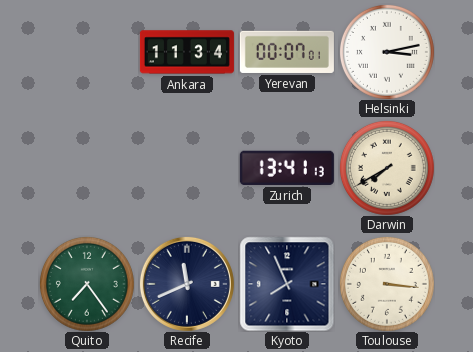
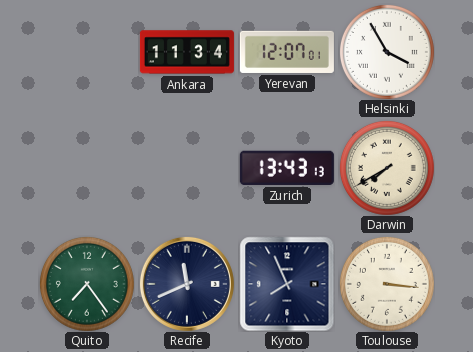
Yerevan: 00:07 -> 12:07 (287, 52)
Helsinki: 3:13 -> 3:55 (387, 52)
Zurich: 13:41 -> 13:43 (287, 168)
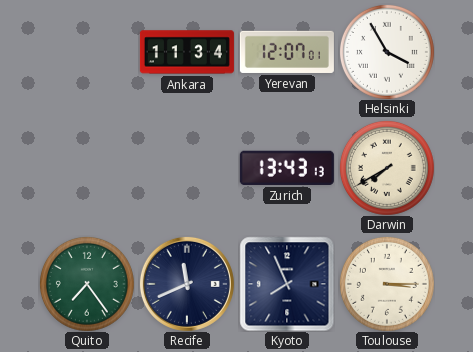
Toulouse: 3:16 -> 3:15 (387, 284)
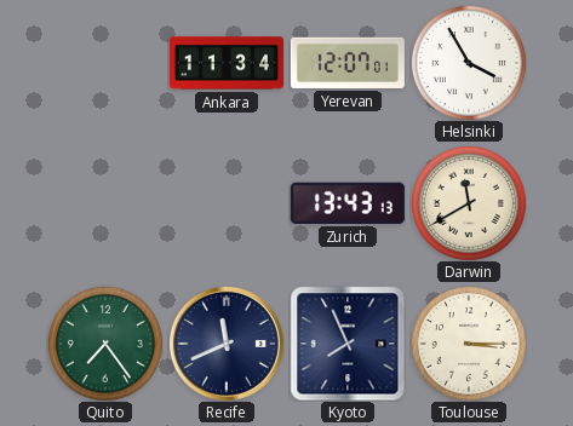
Darwin: 7:40 -> 11:40 (469, 203)
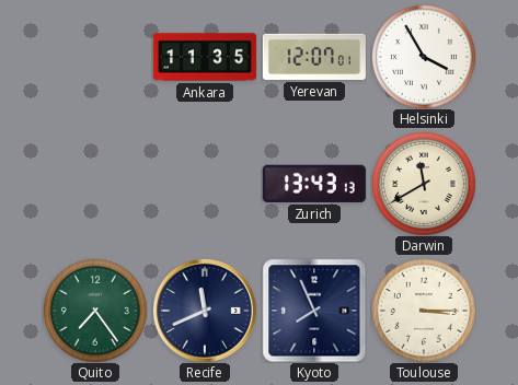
Ankara: 11:34 -> 11:35 (205, 57)
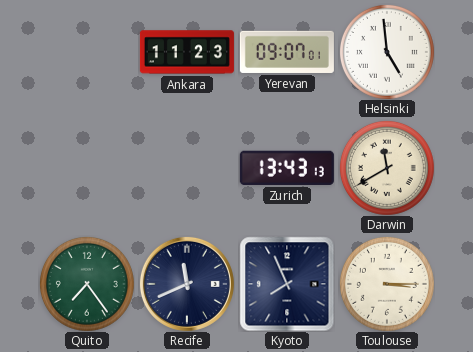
Ankara: 11:35 -> 11:23 (187, 52)
Yerevan: 12:07 -> 09:07 (287, 52)
Helsinki: 3:55 -> 4:59 (387, 52)
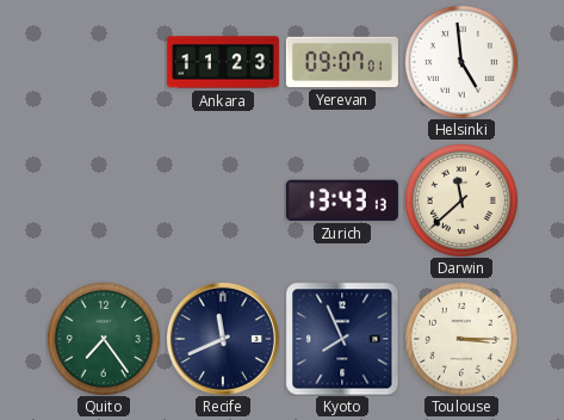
Darwin: 11:40 -> 11:38 (461, 200)
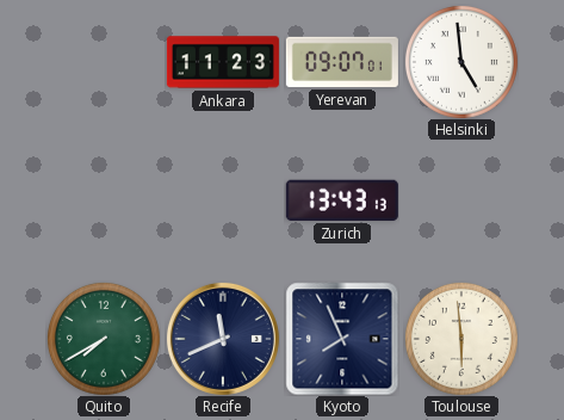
Darwin: 11:38 -> none (461, 200)
Quito: 7:24 -> 7:40 (104, 339)
Toulouse: 3:15 -> 5:59 (461, 339)
